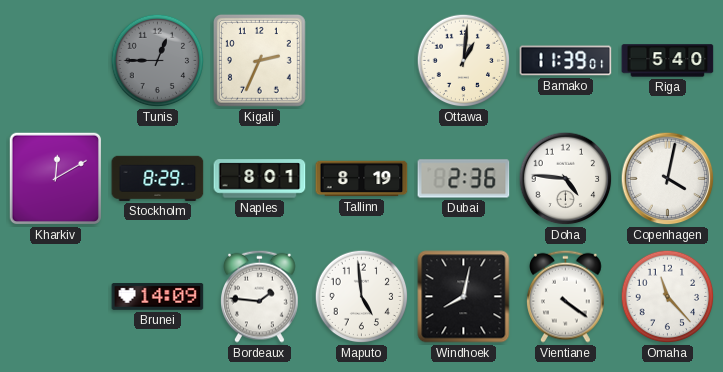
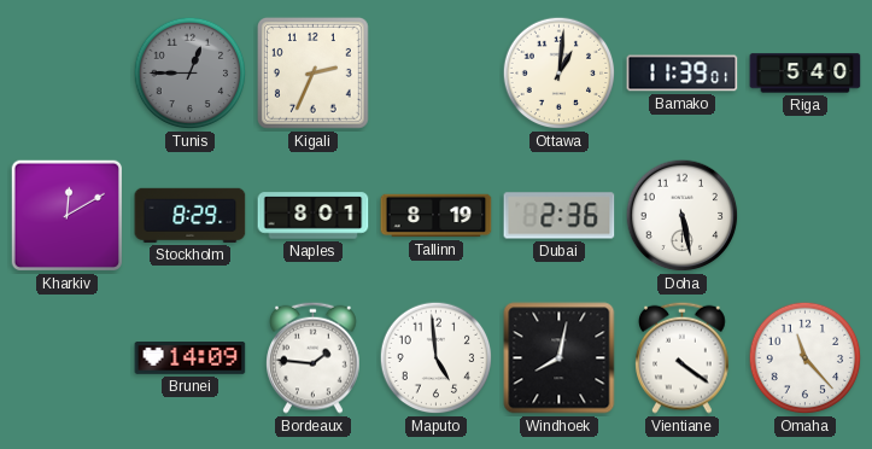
Doha: 4:46 -> 5:28 (683, 216)
Copenhagen: 4:02 -> none (668, 179)
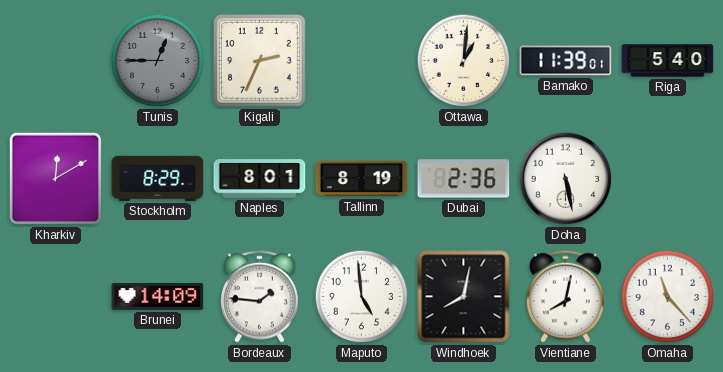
Vientiane: 4:21 -> 8:02 (566, 296)
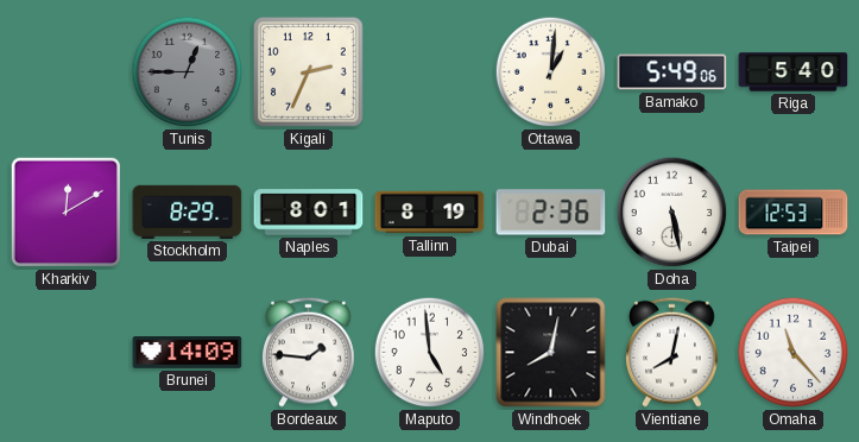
Bamako: 11:39 -> 5:49 (672, 72)
Taipei: none -> 12:53 (794, 213)
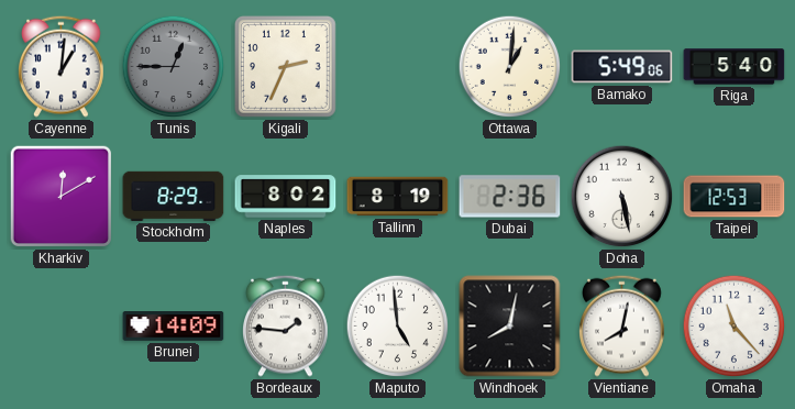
Cayenne: none -> 1:01 (62, 66)
Naples: 8:01 -> 8:02 (286, 197)
